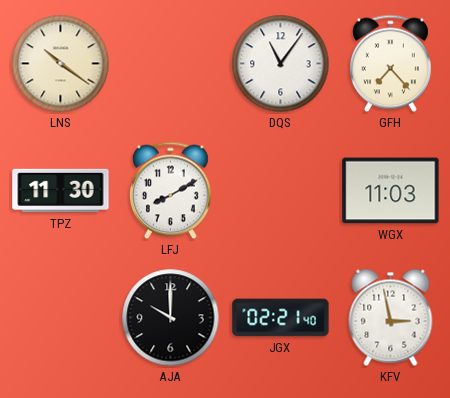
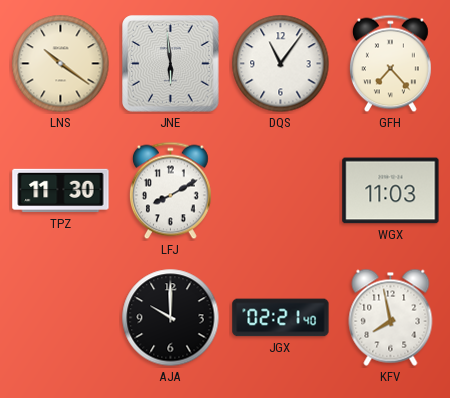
JNE: none -> 5:59 (171, 64)
KFV: 2:58 -> 7:58 (391, 317)
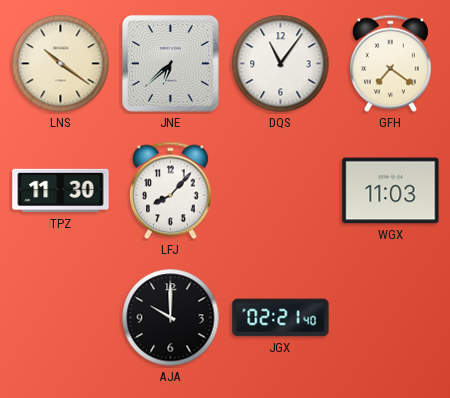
JNE: 5:59 -> 6:38 (171, 64)
GFH: 7:23 -> 7:21 (390, 64)
LFJ: 8:10 -> 8:07 (170, 191)
KFV: 7:58 -> none (391, 317)
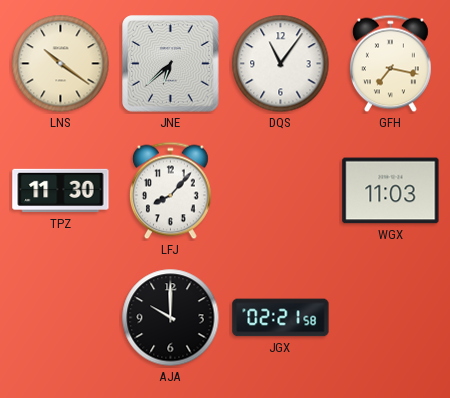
GFH: 7:21 -> 7:17 (390, 64)
JGX: 02:21:40 -> 02:21:58 (281, 318)
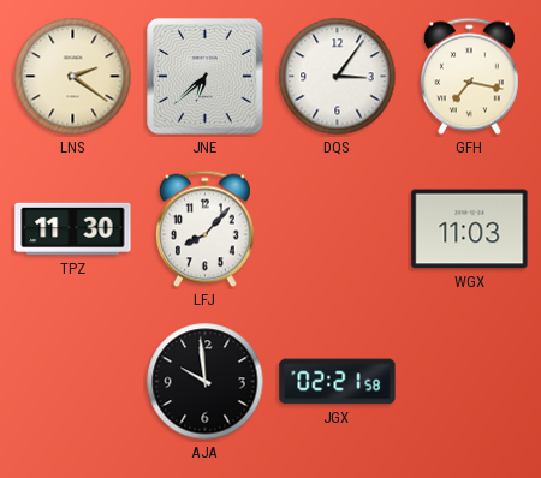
LNS: 10:21 -> 2:21 (73, 77)
DQS: 11:06 -> 3:06 (338, 77)
AJA: 10:00 -> 9:59 (206, 382)
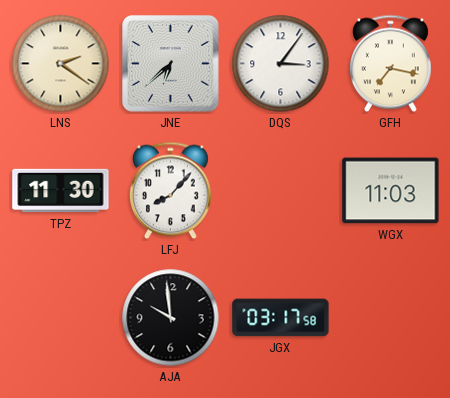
JGX: 02:21 -> 03:17 (281, 318)
